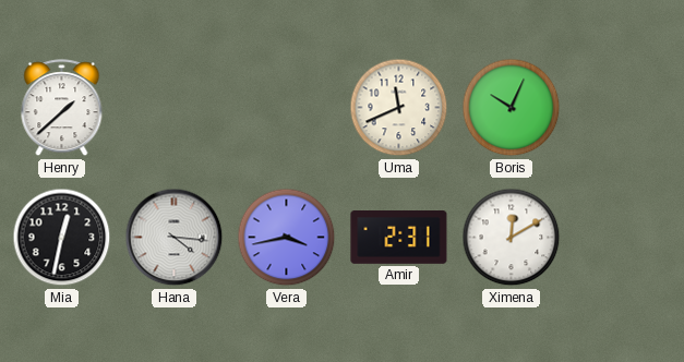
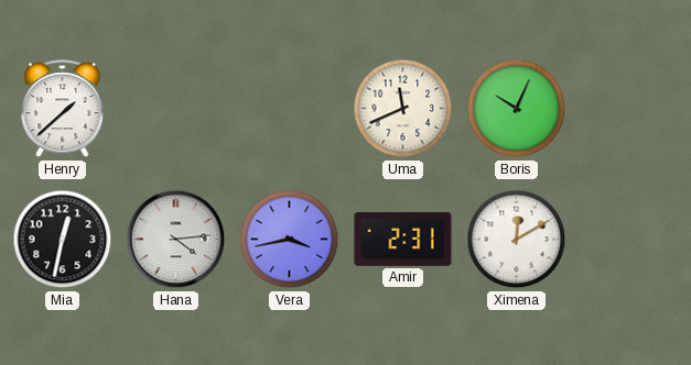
Hana: 4:16 -> 4:14 (176, 240)
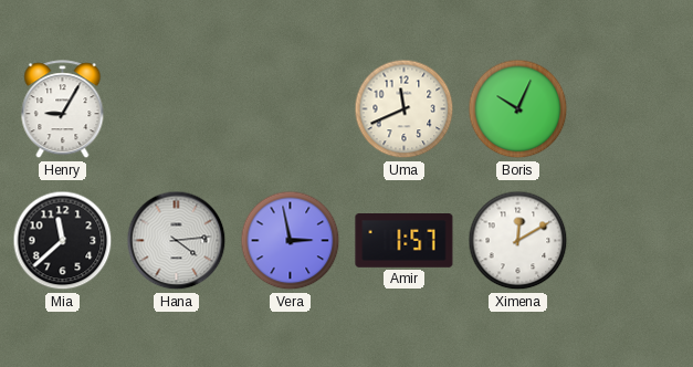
Henry: 1:38 -> 9:05 (63, 109)
Mia: 12:32 -> 11:38 (63, 241)
Vera: 3:43 -> 2:58 (291, 241)
Amir: 2:31 -> 1:57 (405, 241)
